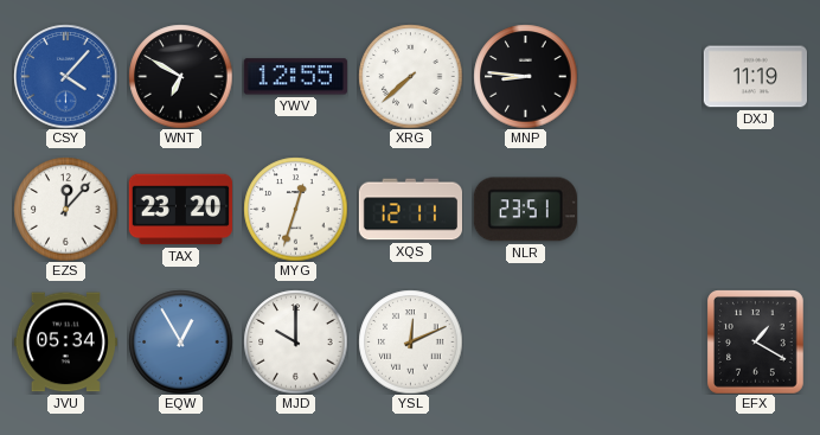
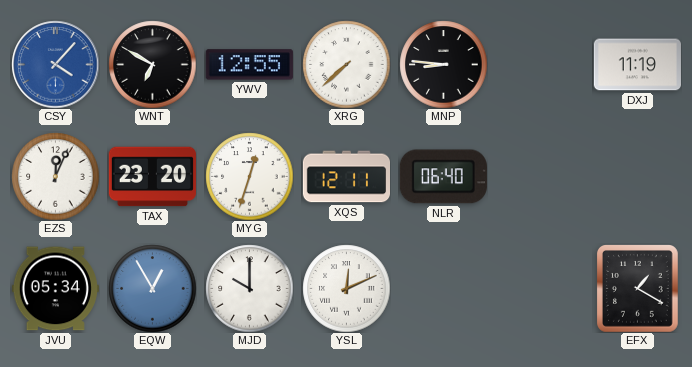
EZS: 12:07 -> 12:04 (55, 176)
NLR: 23:51 -> 06:40 (443, 177)
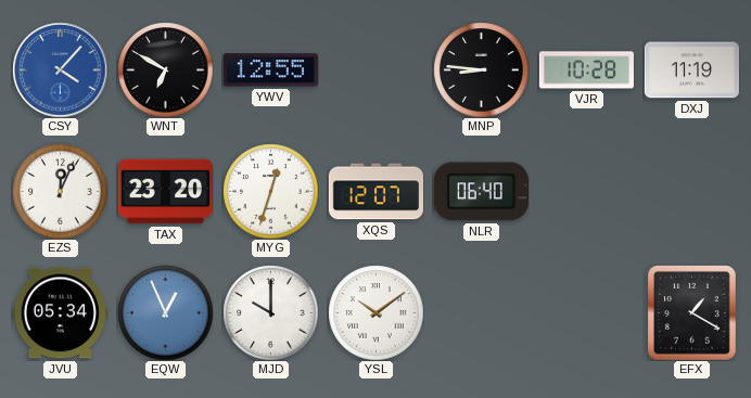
XRG: 7:38 -> none (346, 64)
VJR: none -> 10:28 (586, 70)
XQS: 12:11 -> 12:07 (375, 192)
EQW: 12:55 -> 12:56 (165, 312)
YSL: 12:11 -> 10:09 (375, 312)
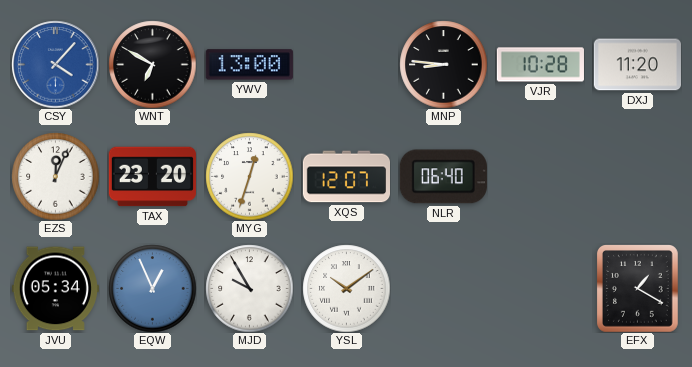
YWV: 12:55 -> 13:00 (249, 65)
DXJ: 11:19 -> 11:20 (637, 65)
MJD: 10:00 -> 9:55 (249, 288)
